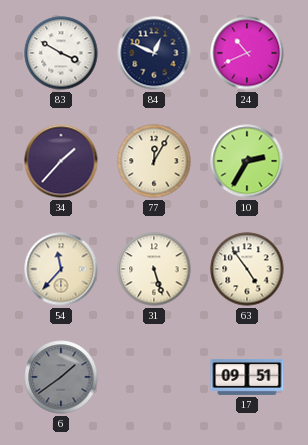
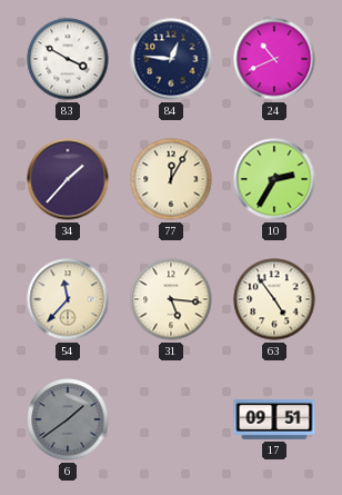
84: 12:49 -> 12:46 (171, 59)
31: 5:27 -> 5:16 (171, 299)
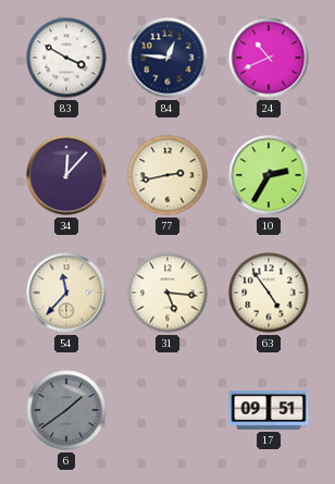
34: 1:37 -> 12:07 (66, 175)
77: 12:05 -> 2:43 (167, 175)
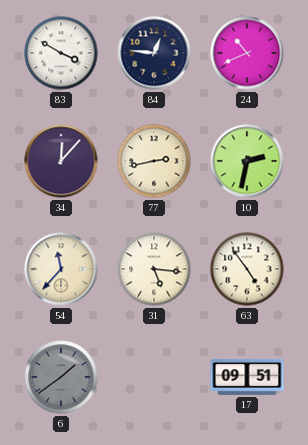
10: 2:35 -> 2:32 (247, 161)
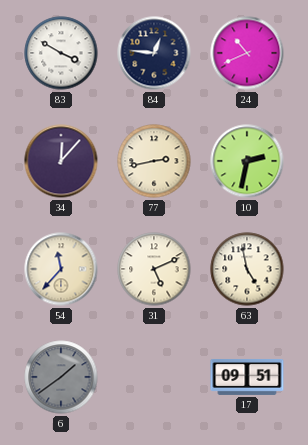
31: 5:16 -> 5:11 (154, 269)
63: 4:54 -> 4:58 (247, 269)
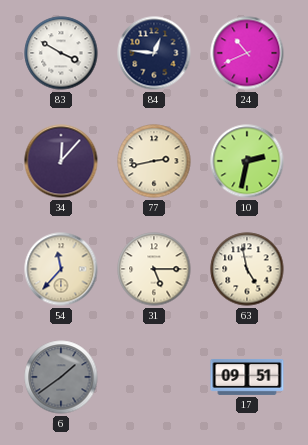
31: 5:11 -> 5:15 (154, 269)
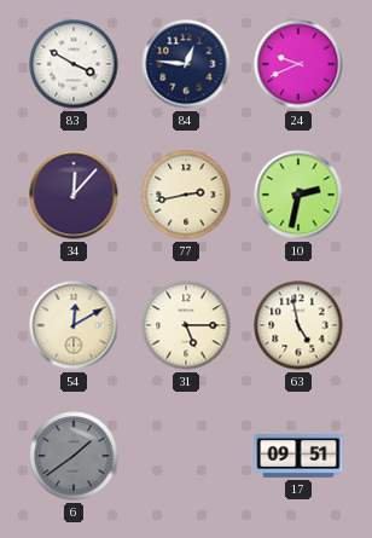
24: 10:41 -> 9:41 (298, 64)
54: 11:37 -> 12:10 (74, 325)
